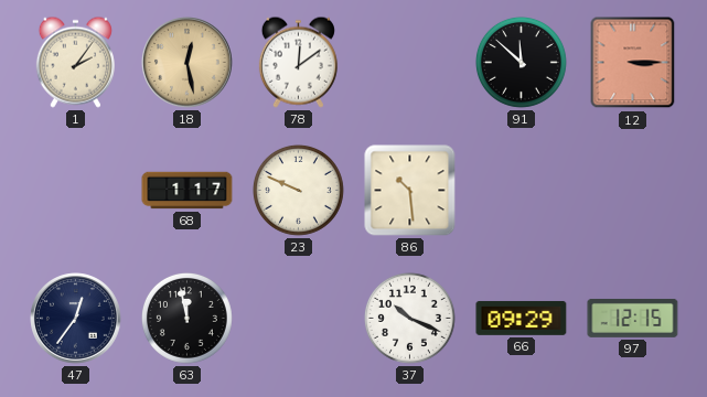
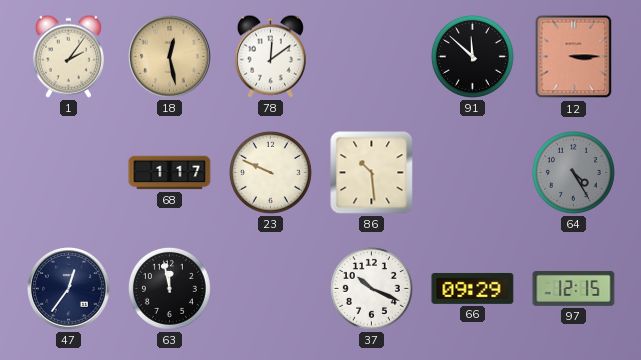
64: none -> 4:25 (573, 172)
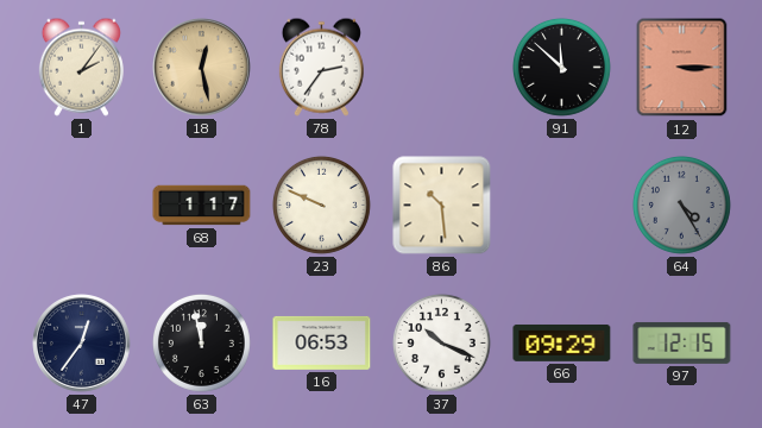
78: 12:09 -> 2:36 (321, 67)
16: none -> 06:53 (322, 342)
